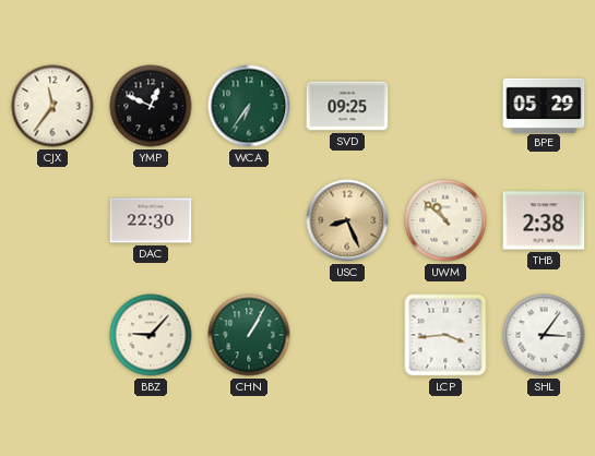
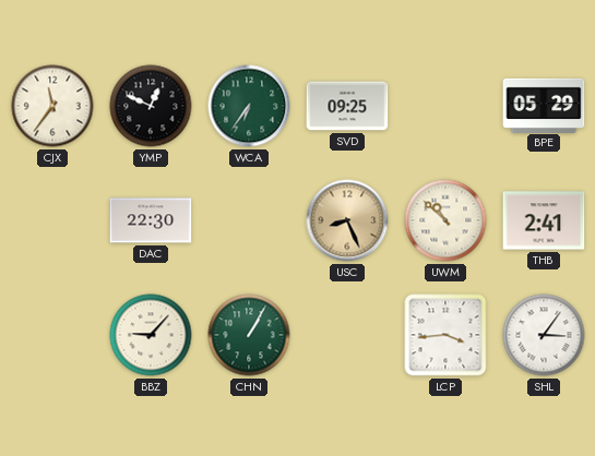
THB: 2:38 -> 2:41 (544, 220)
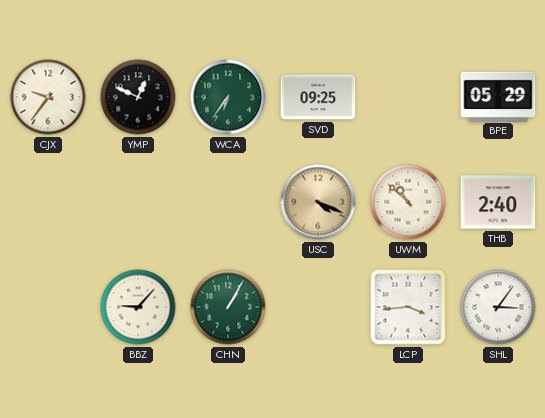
CJX: 11:36 -> 9:36 (48, 97)
DAC: 22:30 -> none (151, 220)
USC: 8:26 -> 4:19 (318, 202)
THB: 2:41 -> 2:40 (498, 202)
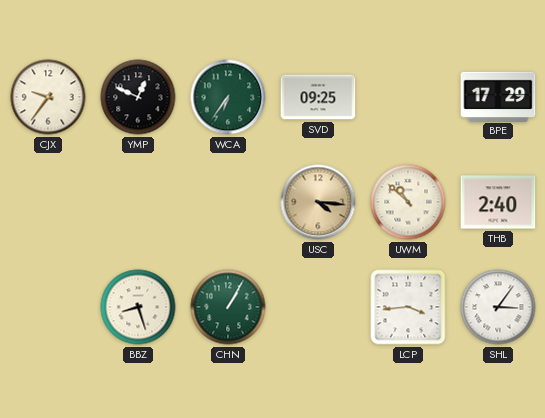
BPE: 05:29 -> 17:29 (498, 96)
USC: 4:19 -> 4:16 (318, 202)
BBZ: 9:07 -> 8:27 (138, 307)
